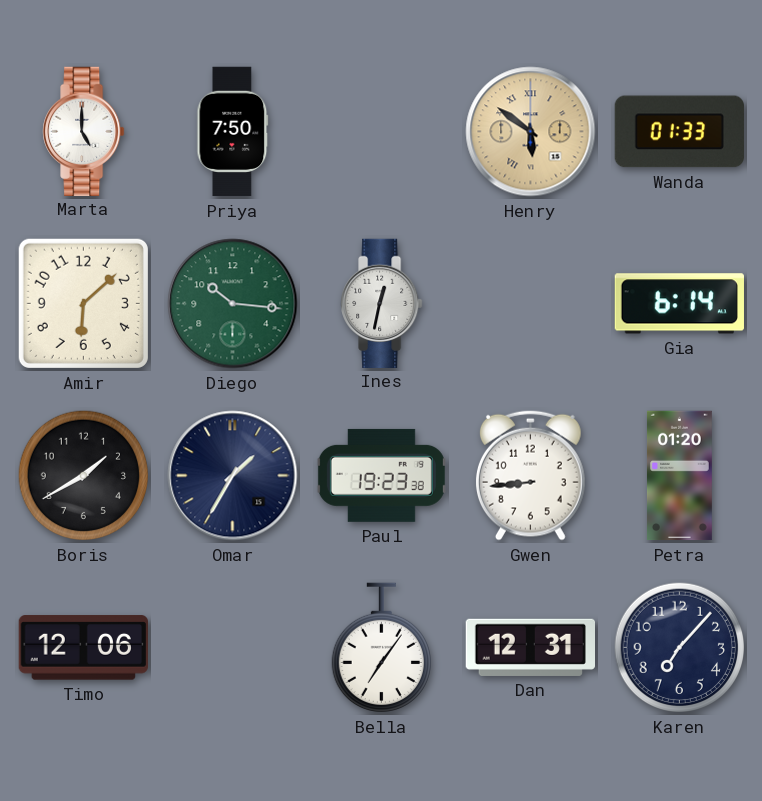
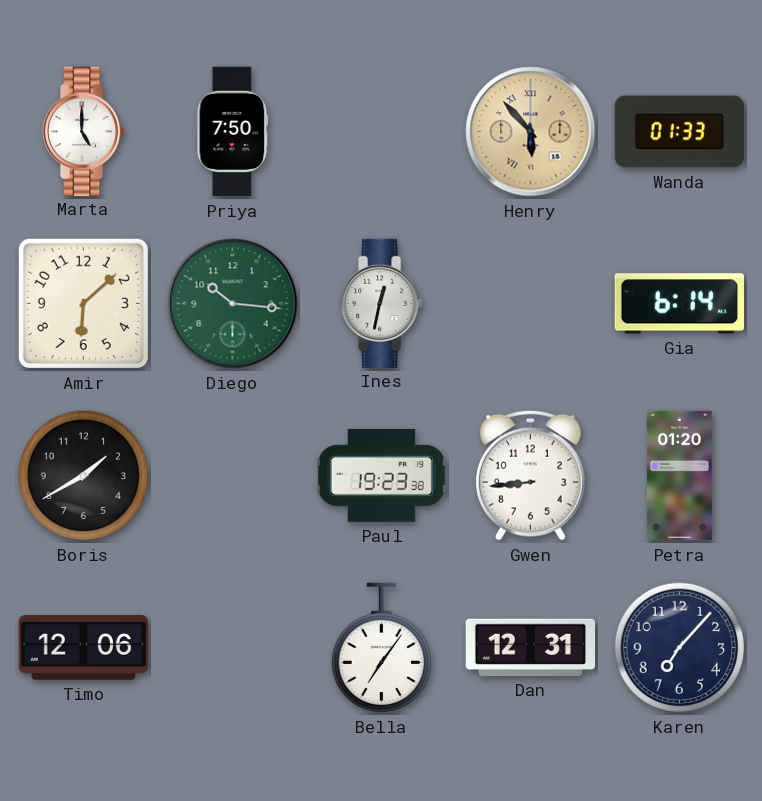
Henry: 5:51 -> 5:53 (531, 132)
Omar: 1:35 -> none (233, 476)
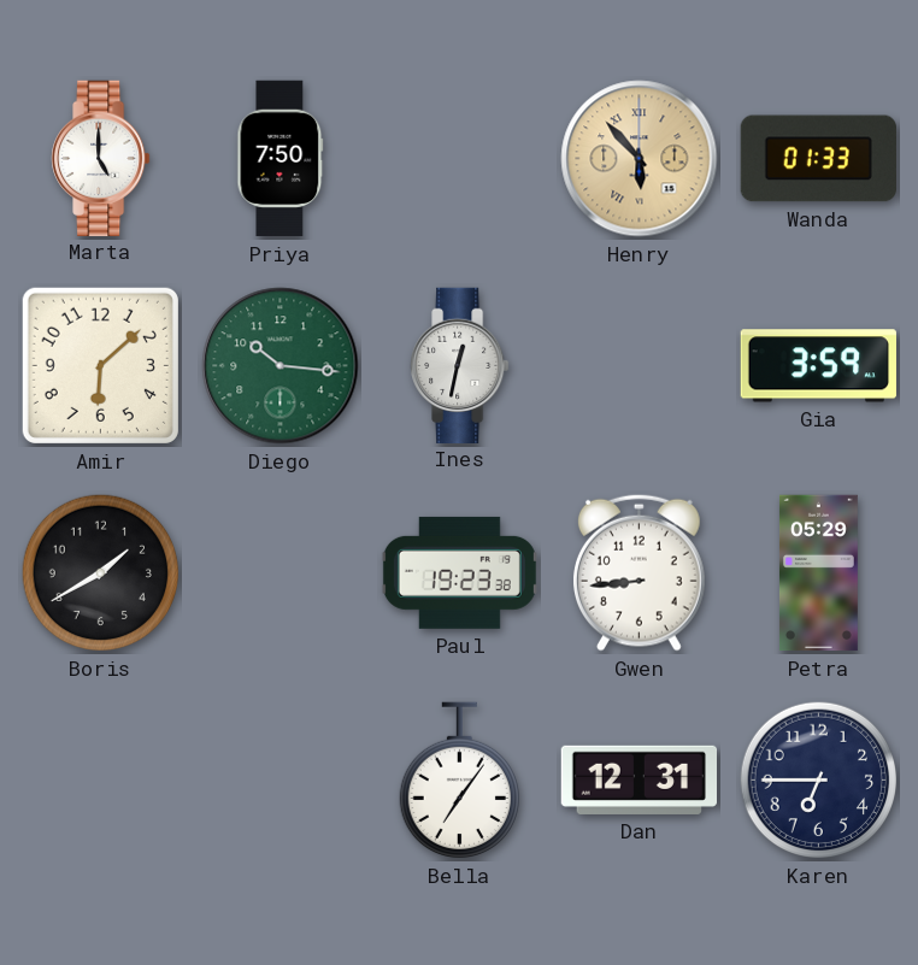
Gia: 6:14 -> 3:59 (818, 366)
Petra: 01:20 -> 05:29 (818, 573)
Timo: 12:06 -> none (83, 648)
Karen: 7:07 -> 6:45 (819, 781)
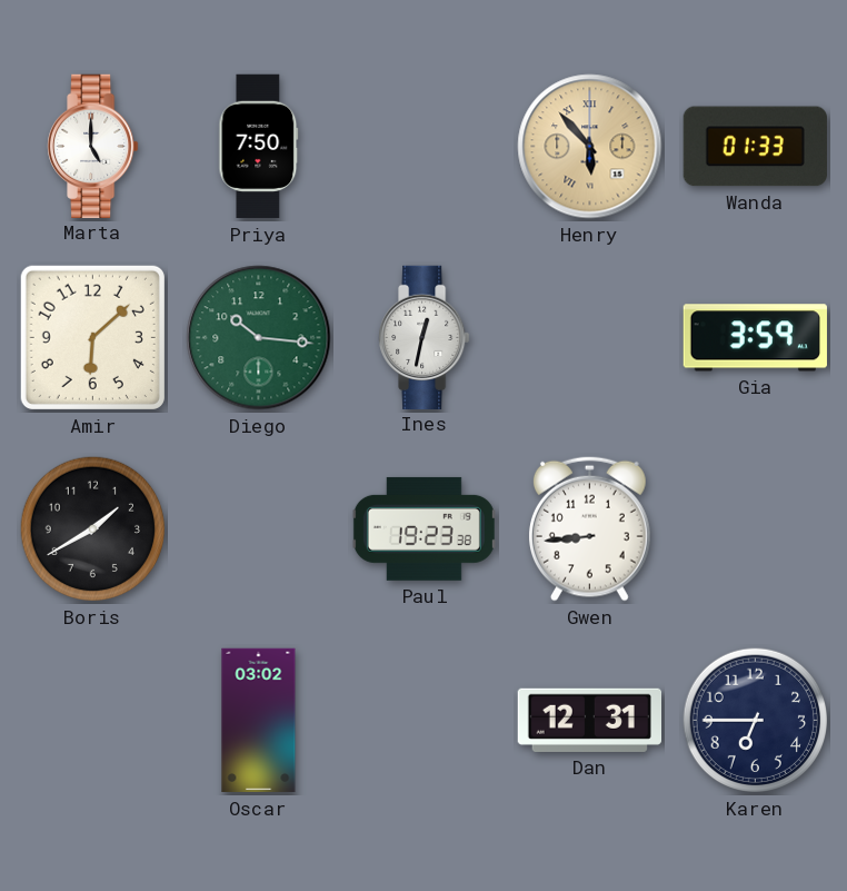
Petra: 05:29 -> none (818, 573)
Oscar: none -> 03:02 (259, 721)
Bella: 7:06 -> none (459, 781)
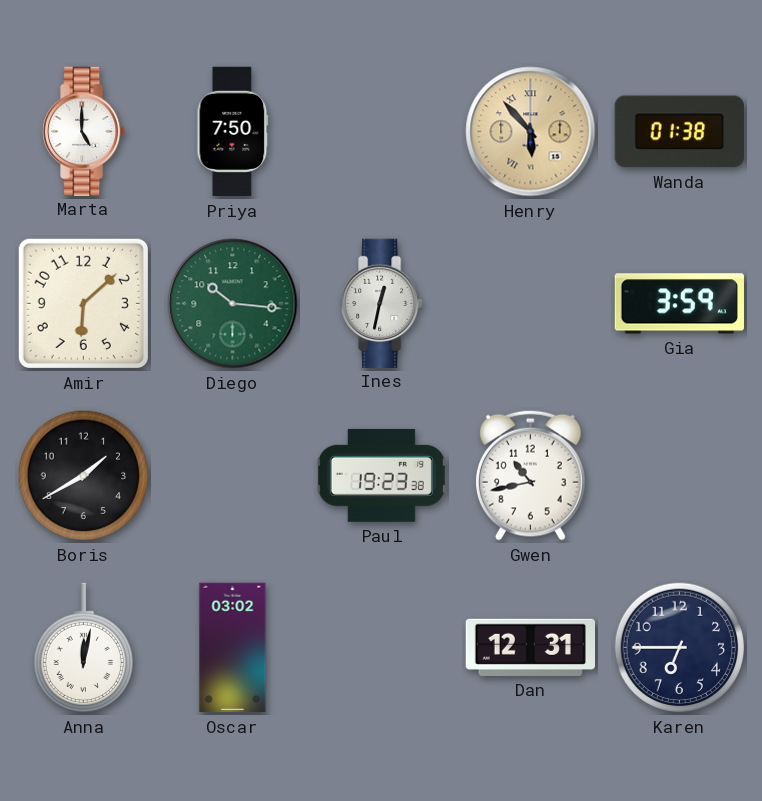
Wanda: 01:33 -> 01:38 (679, 132)
Gwen: 8:44 -> 10:43 (530, 475)
Anna: none -> 12:02 (83, 648)
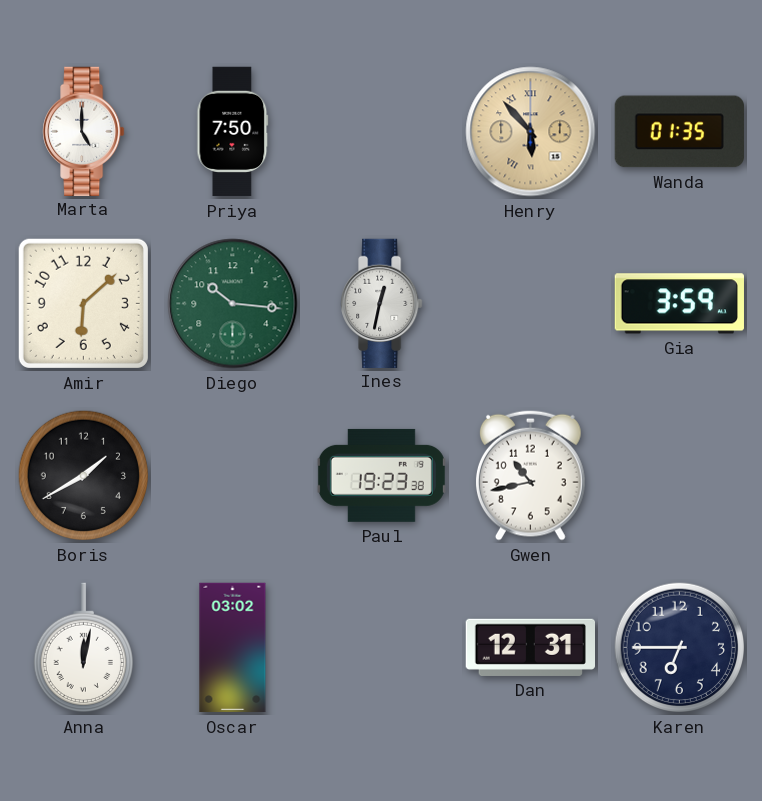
Wanda: 01:38 -> 01:35 (679, 132)
